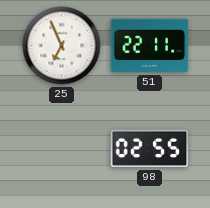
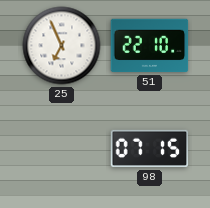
51: 22:11 -> 22:10 (150, 46)
98: 02:55 -> 07:15 (150, 149)
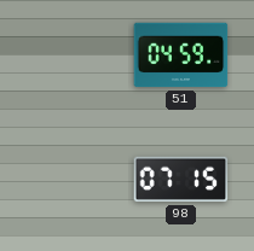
25: 6:56 -> none (62, 46)
51: 22:10 -> 04:59 (181, 56)
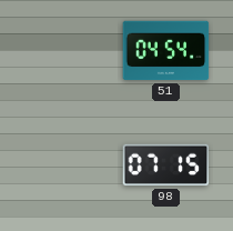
51: 04:59 -> 04:54 (166, 51)
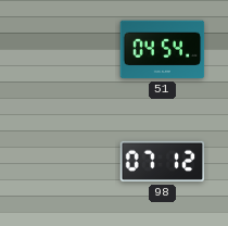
98: 07:15 -> 07:12 (163, 162)
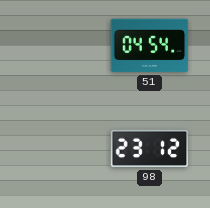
98: 07:12 -> 23:12 (150, 149)
